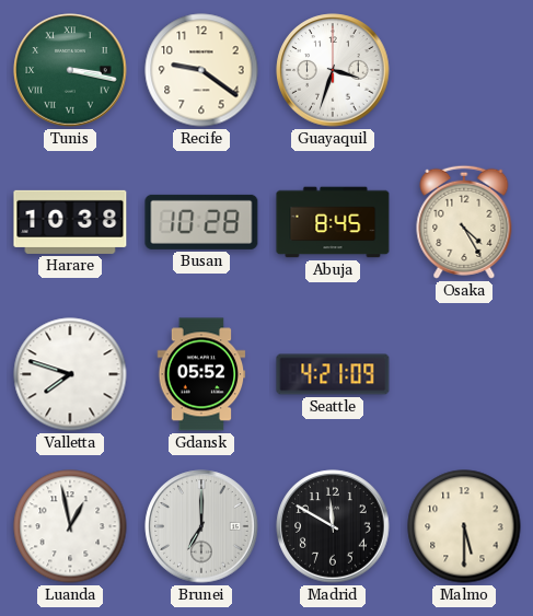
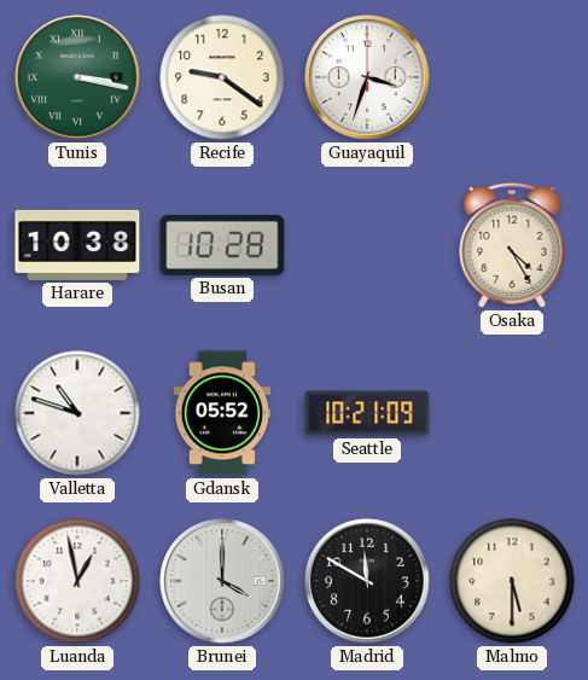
Abuja: 8:45 -> none (333, 222)
Valletta: 7:48 -> 10:48 (77, 413)
Seattle: 4:21 -> 10:21 (367, 413)
Brunei: 7:00 -> 4:00 (222, 581)
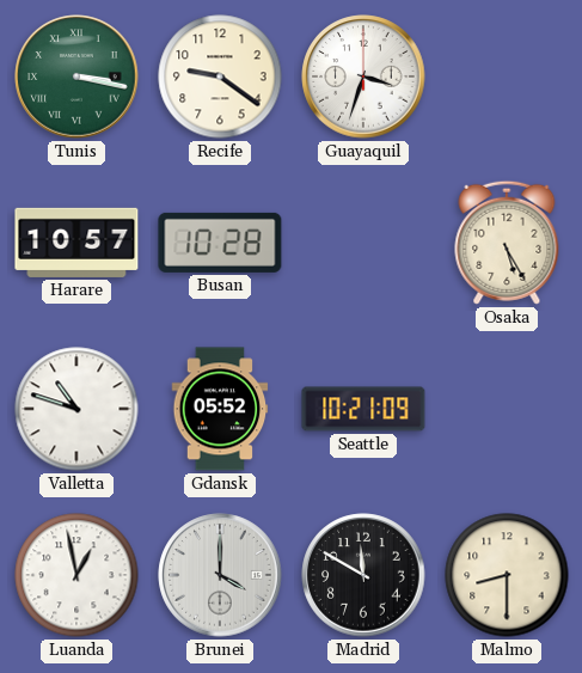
Harare: 10:38 -> 10:57 (76, 243)
Osaka: 4:25 -> 5:25 (507, 243)
Malmo: 5:30 -> 8:30 (507, 575)
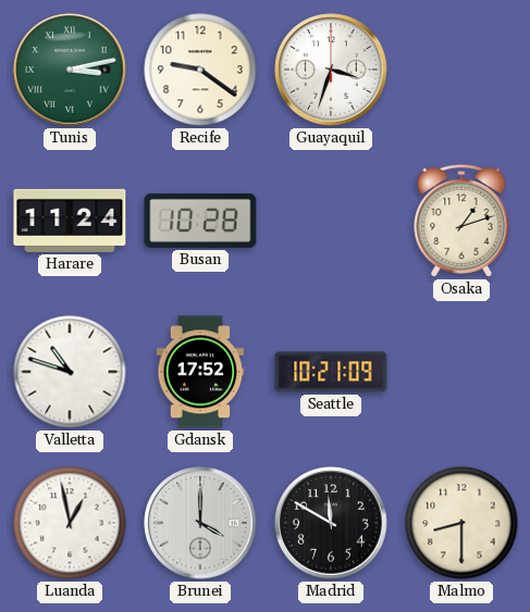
Tunis: 3:17 -> 3:13 (70, 70)
Harare: 10:57 -> 11:24 (70, 221)
Osaka: 5:25 -> 1:12 (461, 221)
Gdansk: 05:52 -> 17:52 (200, 372)
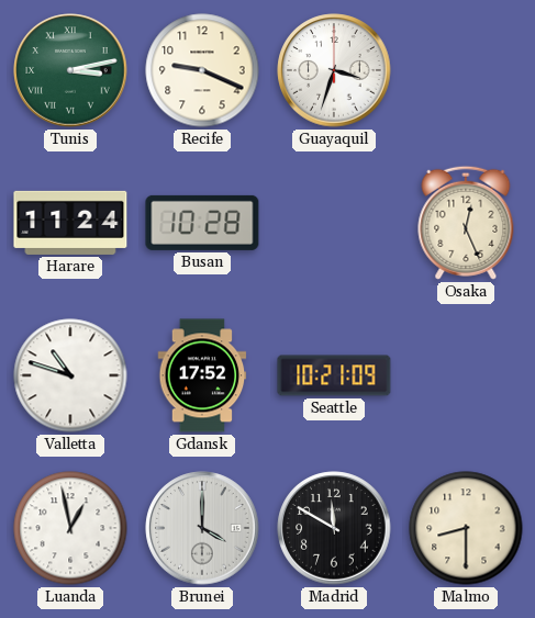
Recife: 9:21 -> 9:19 (202, 70)
Osaka: 1:12 -> 12:26 (466, 223)
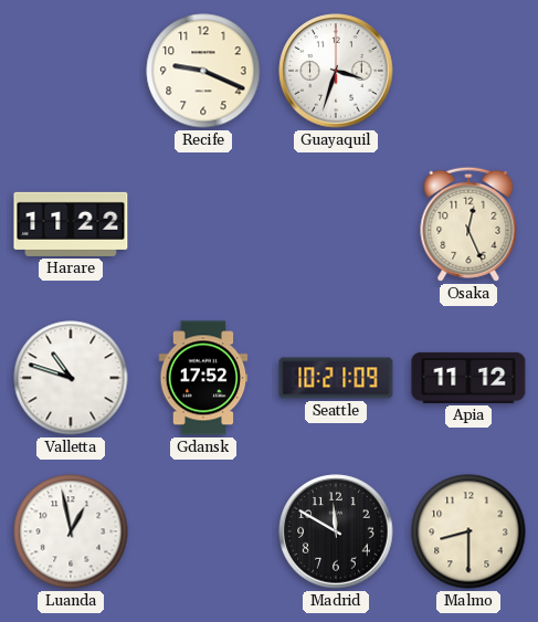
Tunis: 3:13 -> none (70, 70)
Harare: 11:24 -> 11:22 (71, 224)
Busan: 10:28 -> none (202, 223)
Apia: none -> 11:12 (468, 378)
Brunei: 4:00 -> none (202, 528)
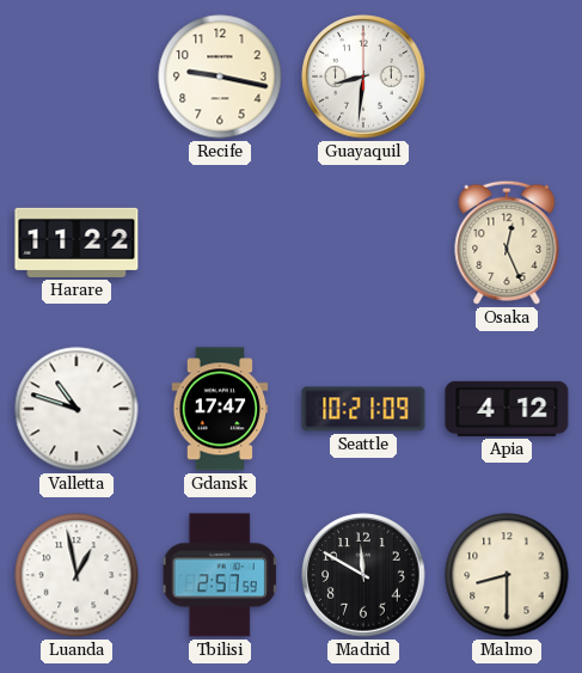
Recife: 9:19 -> 9:17 (220, 77)
Guayaquil: 3:33 -> 8:31 (363, 77)
Gdansk: 17:52 -> 17:47 (220, 409)
Apia: 11:12 -> 4:12 (507, 409)
Tbilisi: none -> 2:57 (220, 575)
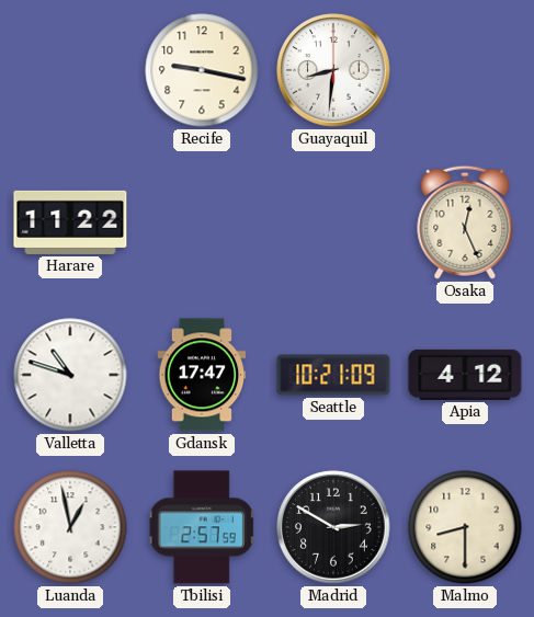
Madrid: 11:50 -> 2:50 (333, 527)
